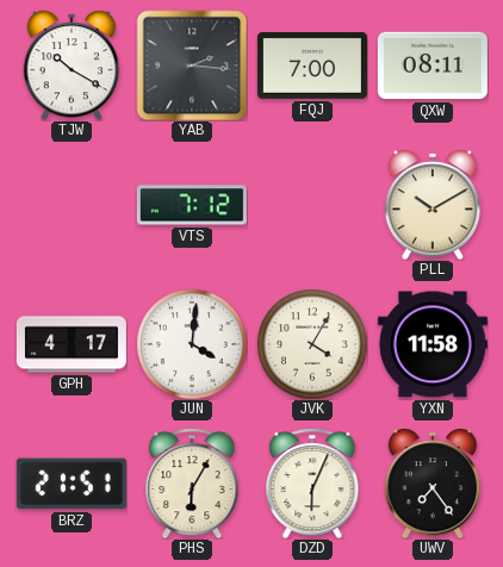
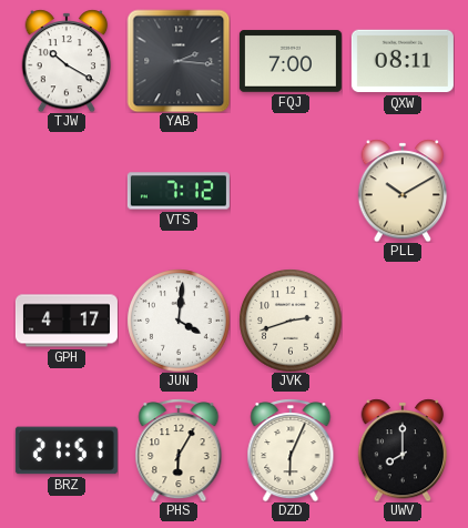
JVK: 4:05 -> 2:42 (291, 321)
YXN: 11:58 -> none (433, 344)
UWV: 7:24 -> 8:00 (403, 450)
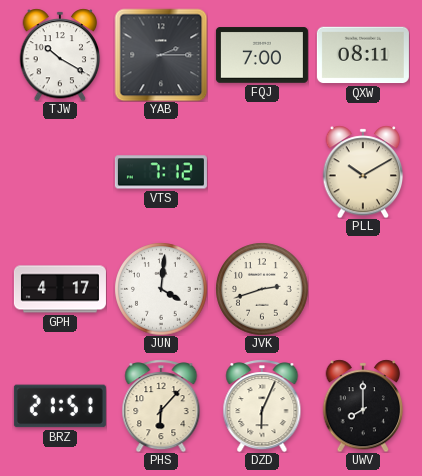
YAB: 2:16 -> 2:15 (161, 55)
PHS: 6:05 -> 6:07 (161, 406)
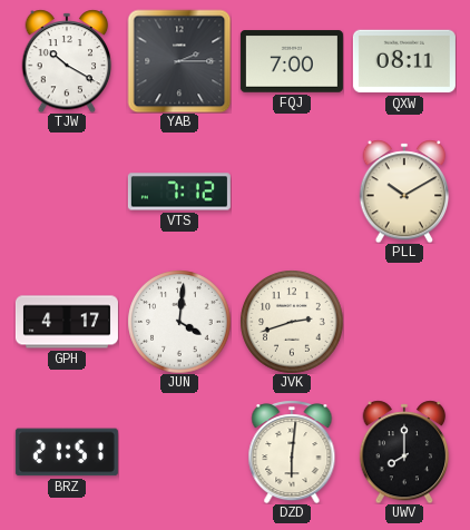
PHS: 6:07 -> none (161, 406)
DZD: 6:04 -> 6:01 (292, 452)
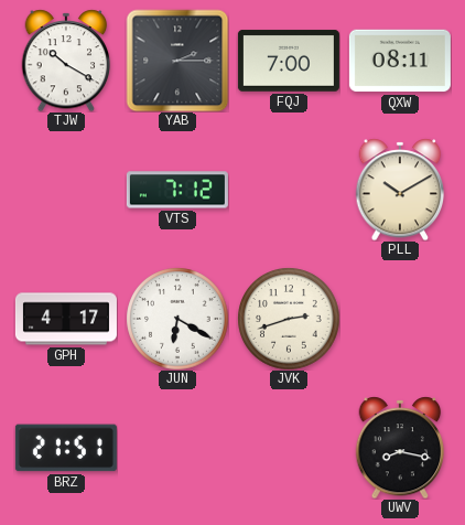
JUN: 4:01 -> 6:20 (177, 319)
DZD: 6:01 -> none (292, 452)
UWV: 8:00 -> 8:17 (400, 448)
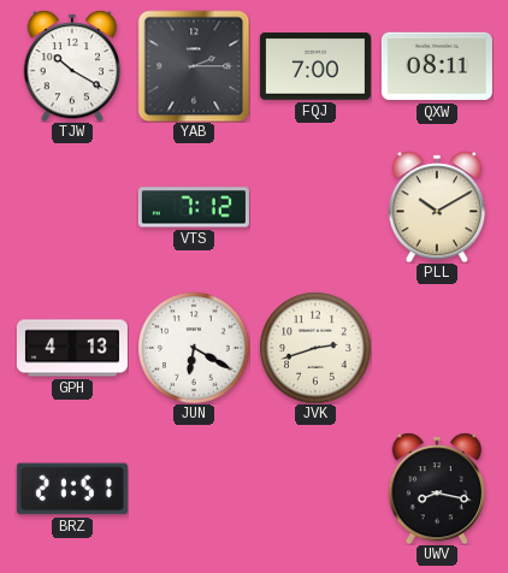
GPH: 4:17 -> 4:13 (72, 348)
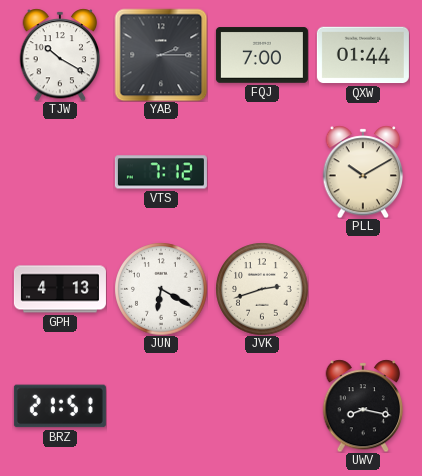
QXW: 08:11 -> 01:44 (363, 55)
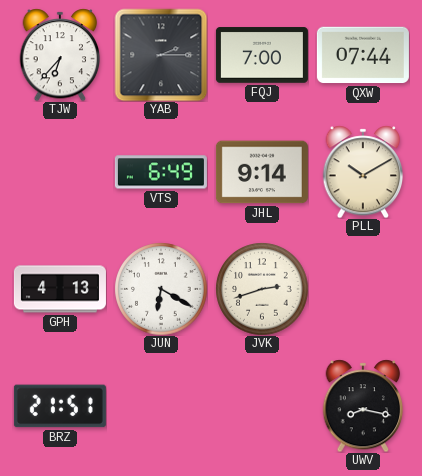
TJW: 10:20 -> 6:37 (60, 55)
QXW: 01:44 -> 07:44 (363, 55)
VTS: 7:12 -> 6:49 (161, 172)
JHL: none -> 9:14 (262, 172)
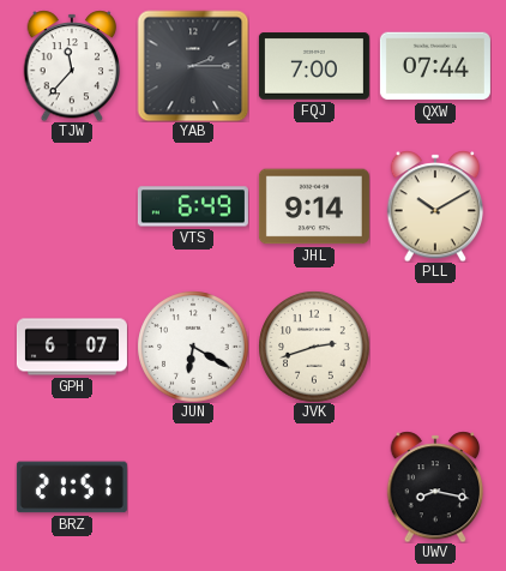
TJW: 6:37 -> 11:37 (72, 66)
GPH: 4:13 -> 6:07 (72, 347)
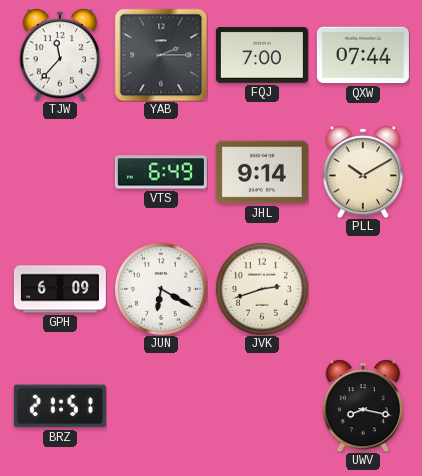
GPH: 6:07 -> 6:09 (60, 289)
